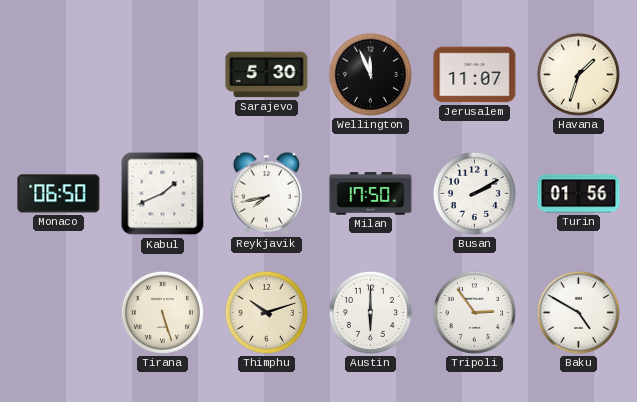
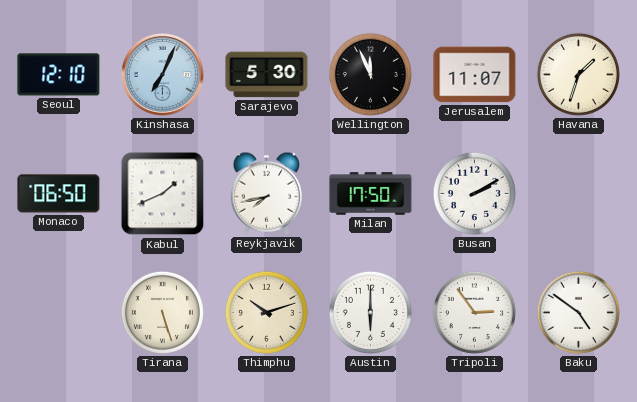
Seoul: none -> 12:10 (59, 75)
Kinshasa: none -> 7:04 (162, 74)
Turin: 01:56 -> none (579, 194)
Baku: 4:50 -> 4:51 (578, 312)
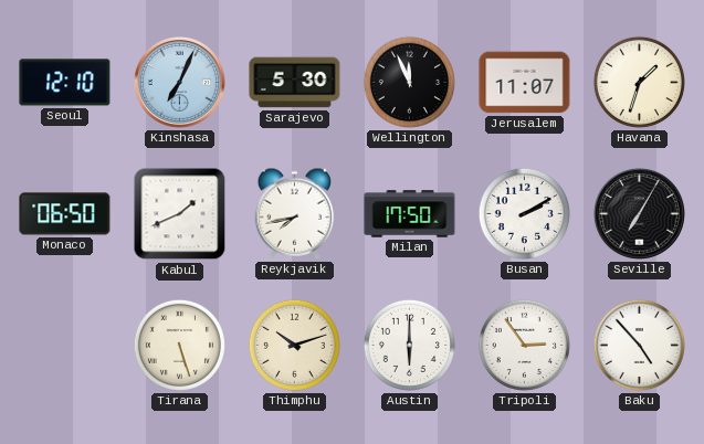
Seville: none -> 7:05 (639, 213)
Baku: 4:51 -> 4:53 (639, 345)
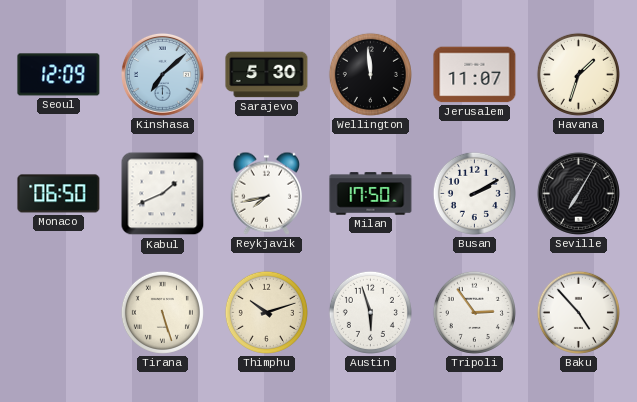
Seoul: 12:10 -> 12:09 (59, 75)
Kinshasa: 7:04 -> 7:08 (162, 74)
Wellington: 11:56 -> 11:59 (370, 74)
Austin: 6:00 -> 5:57 (370, 312)
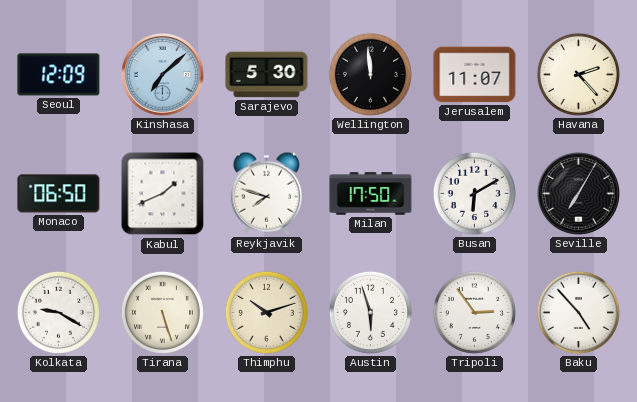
Havana: 1:33 -> 2:23 (578, 74)
Reykjavik: 7:43 -> 7:48 (266, 193)
Busan: 2:10 -> 6:10 (474, 193)
Kolkata: none -> 9:20 (58, 312)
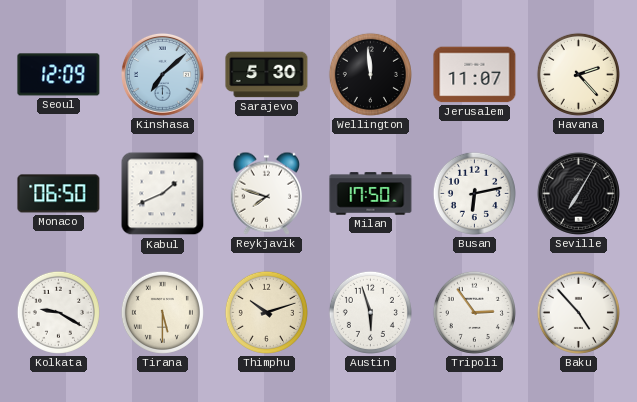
Busan: 6:10 -> 6:13 (474, 193)
Tirana: 5:27 -> 5:30 (162, 312)
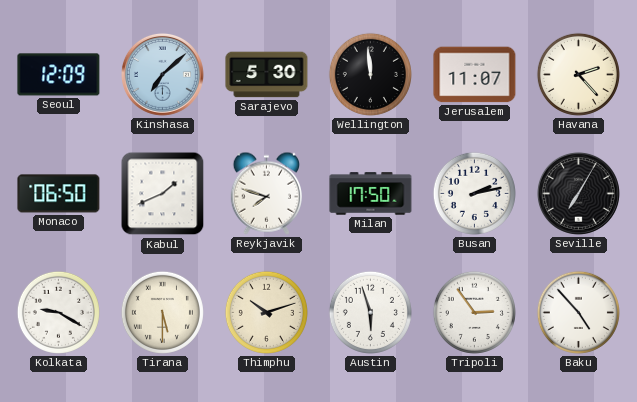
Busan: 6:13 -> 2:13 (474, 193)
